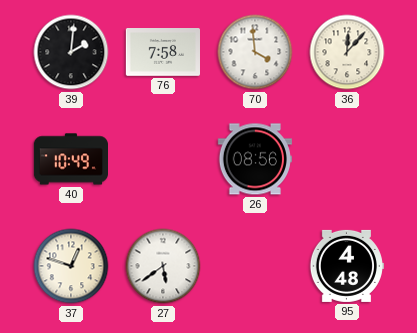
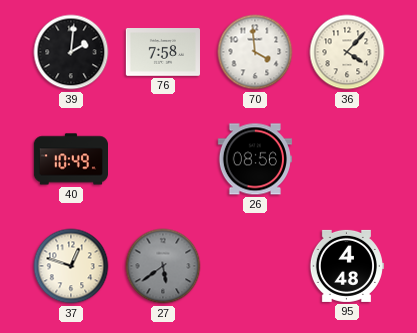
36: 12:07 -> 4:07 (347, 52)
27 dial: white -> grey (163, 266)
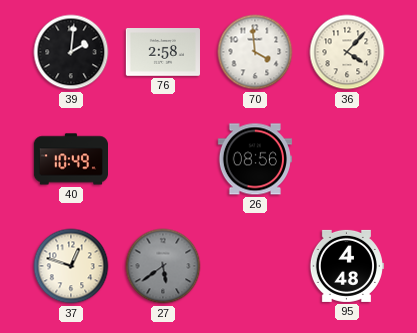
76: 7:58 -> 2:58 (162, 53)
